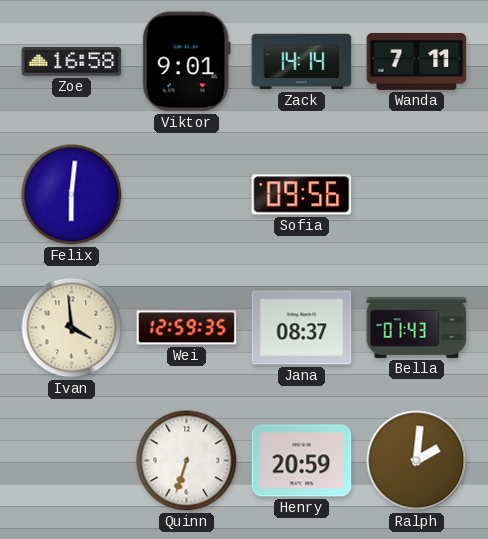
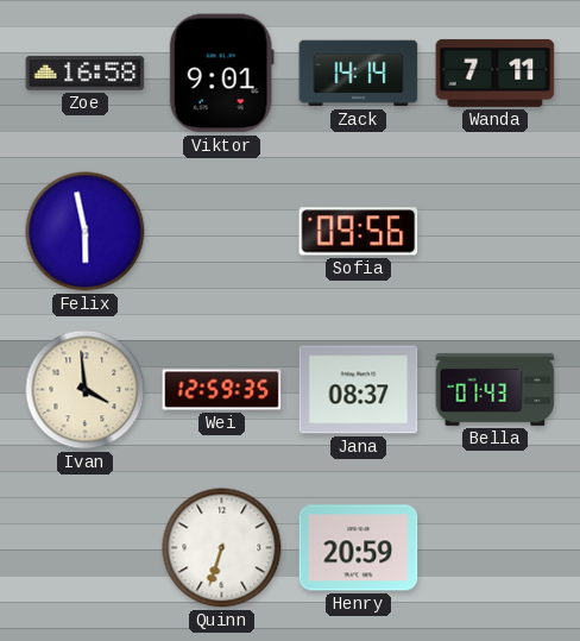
Felix: 6:01 -> 5:58 (86, 232)
Ralph: 2:01 -> none (417, 461)
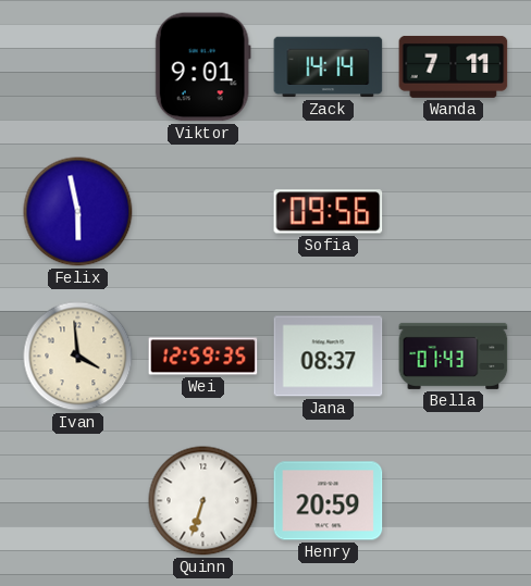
Zoe: 16:58 -> none (86, 74)
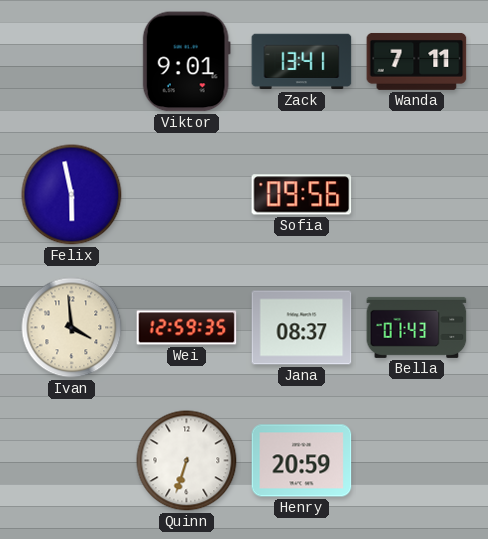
Zack: 14:14 -> 13:41 (302, 62)
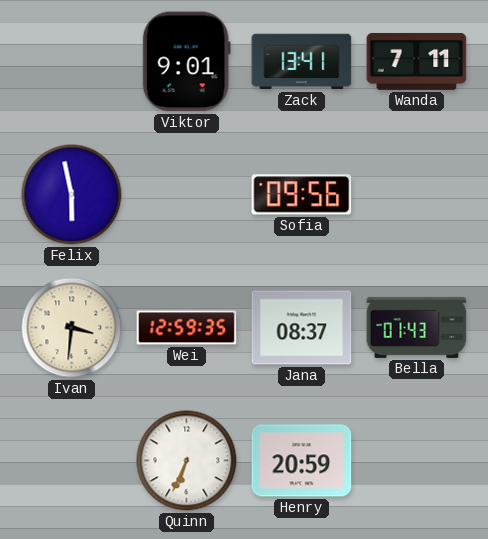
Ivan: 3:59 -> 3:31 (72, 328)
Quinn: 6:33 -> 6:34 (187, 461)
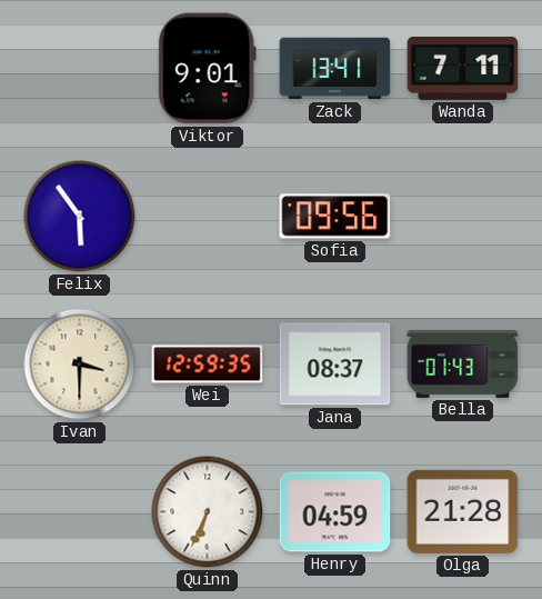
Felix: 5:58 -> 5:54 (80, 217)
Ivan: 3:31 -> 3:30 (80, 365)
Henry: 20:59 -> 04:59 (335, 512)
Olga: none -> 21:28 (463, 511)
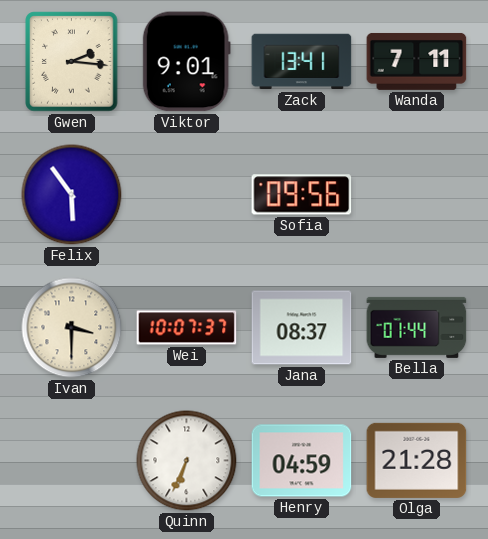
Gwen: none -> 2:16 (72, 62)
Wei: 12:59 -> 10:07 (187, 328)
Bella: 01:43 -> 01:44 (417, 327)
